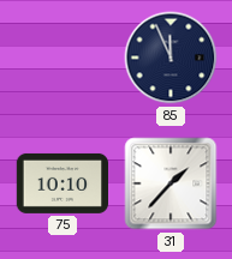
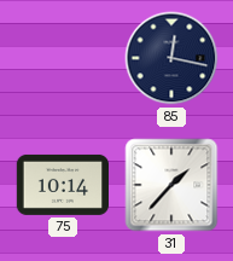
85: 11:56 -> 12:17 (171, 58)
75: 10:10 -> 10:14 (62, 185)
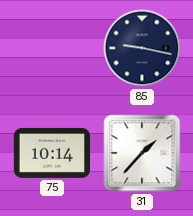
85: 12:17 -> 9:17 (142, 48)
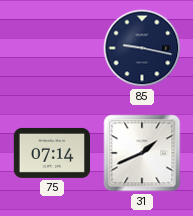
75: 10:14 -> 07:14 (51, 153)
31: 1:37 -> 1:41 (142, 153)
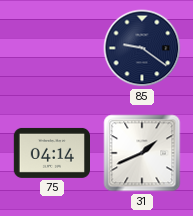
85: 9:17 -> 9:21 (142, 48)
75: 07:14 -> 04:14 (51, 153)
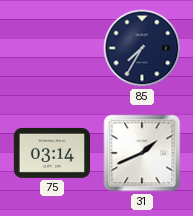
85: 9:21 -> 7:35 (142, 48)
75: 04:14 -> 03:14 (51, 153)
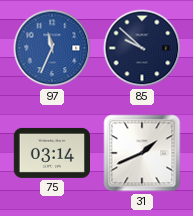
97: none -> 11:34 (52, 48)
85: 7:35 -> 9:52 (142, 48)
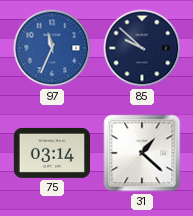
31: 1:41 -> 1:22 (142, 153)
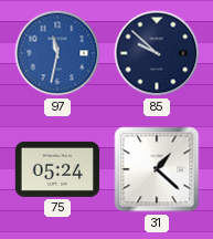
97: 11:34 -> 11:32 (57, 53)
75: 03:14 -> 05:24 (56, 169)
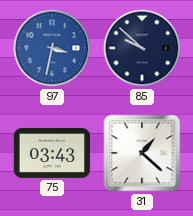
97: 11:32 -> 3:32 (52, 48)
75: 05:24 -> 03:43 (51, 153)
